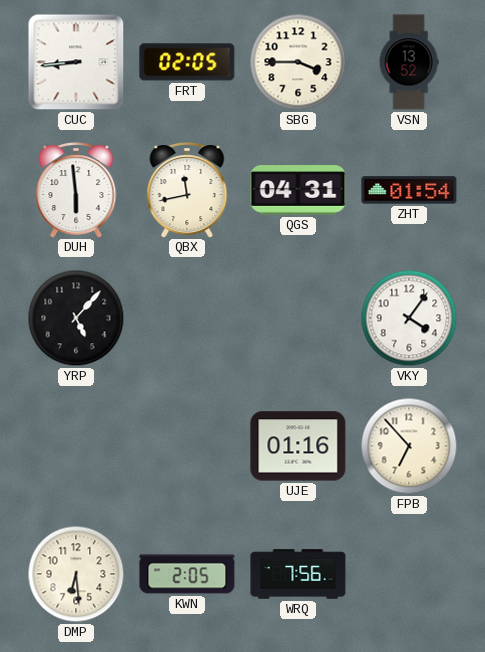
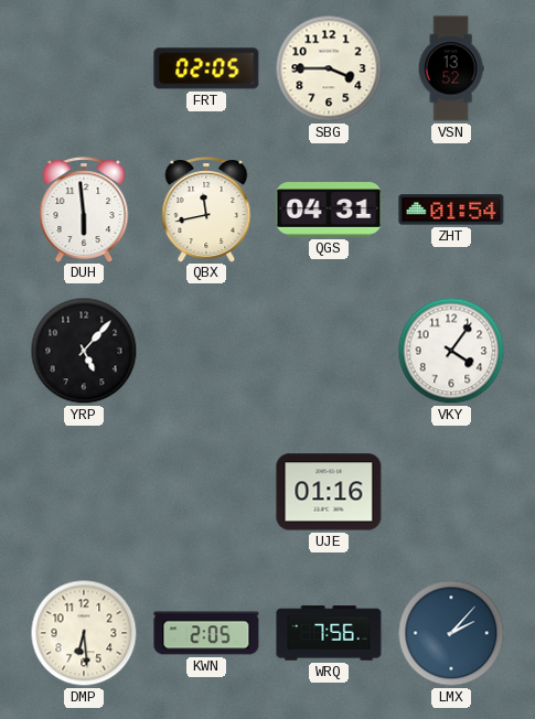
CUC: 8:44 -> none (76, 62)
FPB: 6:53 -> none (409, 446)
LMX: none -> 2:07 (451, 633)
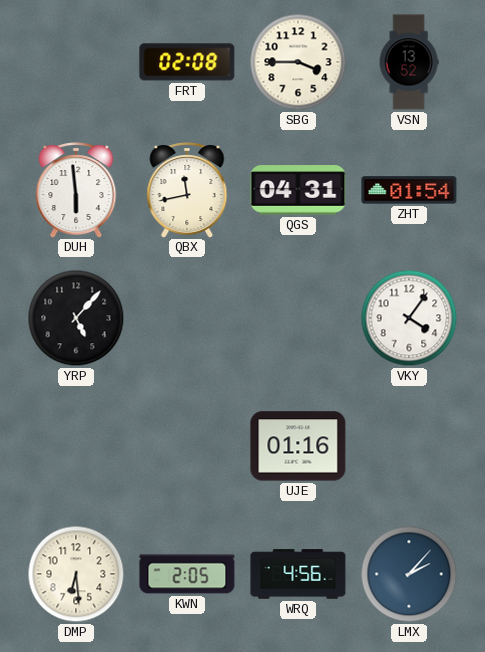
FRT: 02:05 -> 02:08 (187, 62)
WRQ: 7:56 -> 4:56 (298, 574)
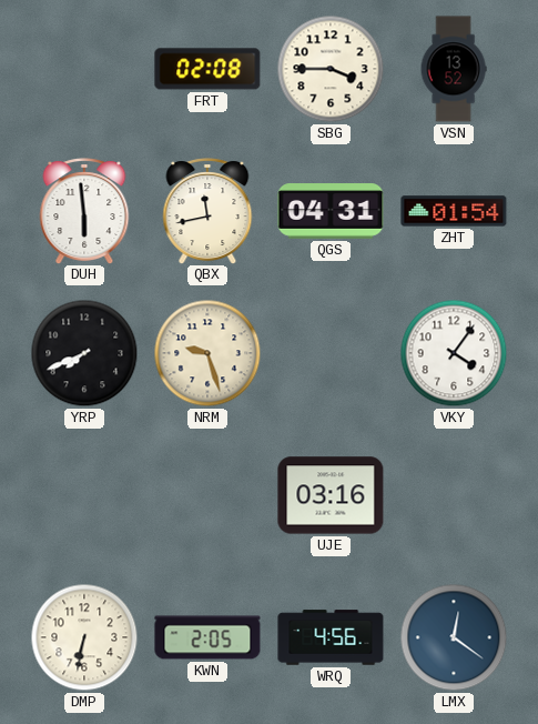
YRP: 5:07 -> 7:41 (84, 353)
NRM: none -> 9:27 (207, 353)
UJE: 01:16 -> 03:16 (331, 495)
DMP: 6:29 -> 6:32 (84, 637)
LMX: 2:07 -> 12:21 (454, 637)
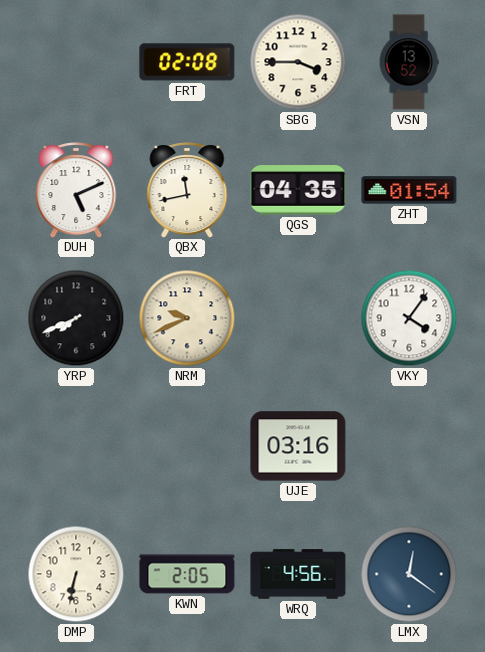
DUH: 5:59 -> 5:11 (76, 190)
QGS: 04:31 -> 04:35 (298, 190)
NRM: 9:27 -> 9:41 (187, 318)
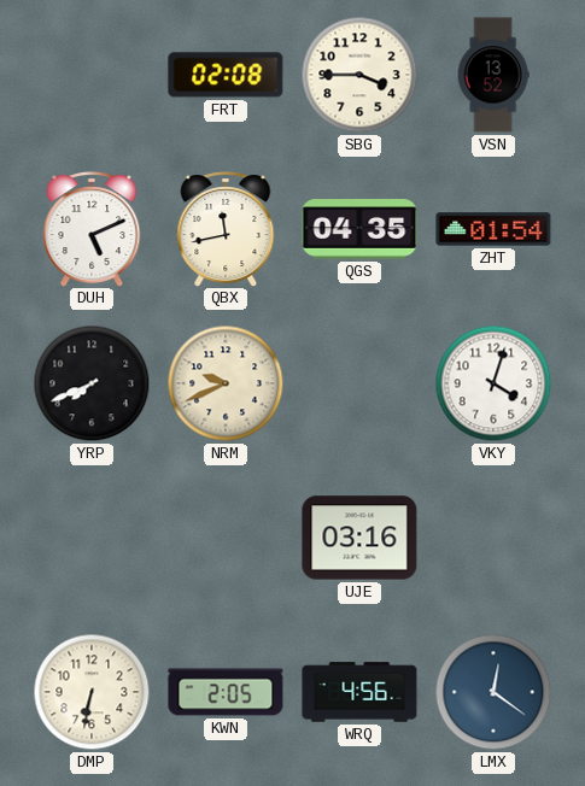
VKY: 4:06 -> 4:03 (493, 383)
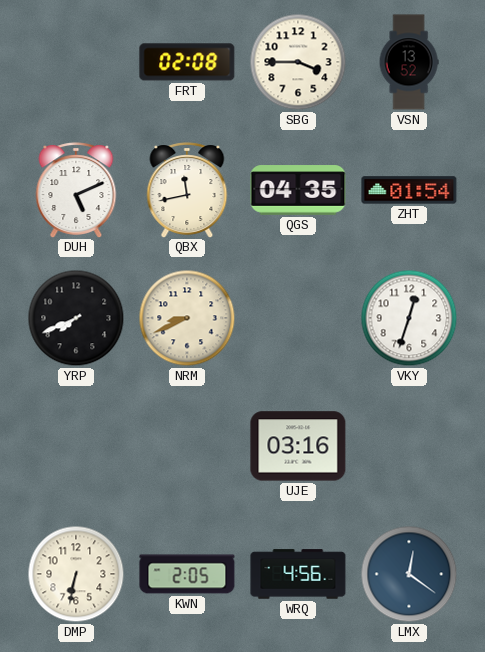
NRM: 9:41 -> 8:41 (187, 318)
VKY: 4:03 -> 12:33 (409, 318)
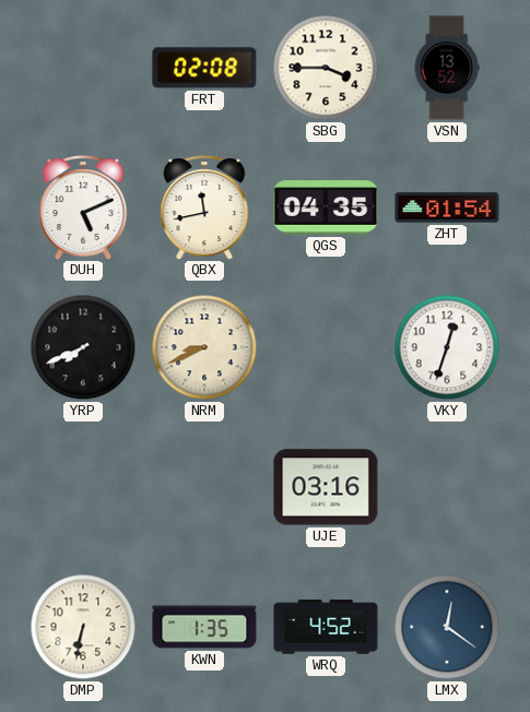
KWN: 2:05 -> 1:35 (204, 627)
WRQ: 4:56 -> 4:52 (326, 627)
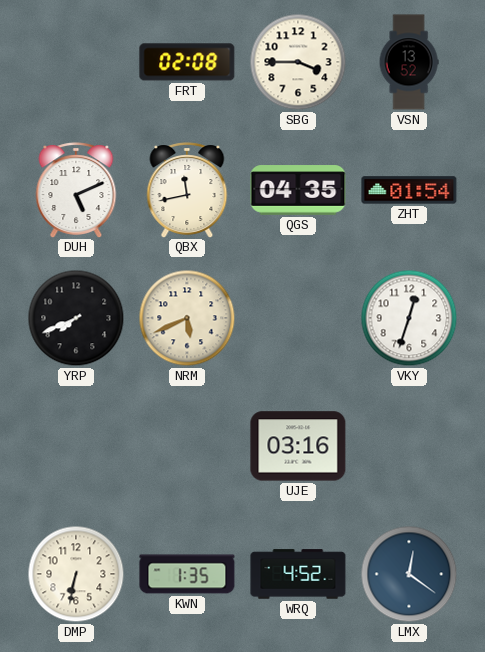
NRM: 8:41 -> 5:41 (187, 318)
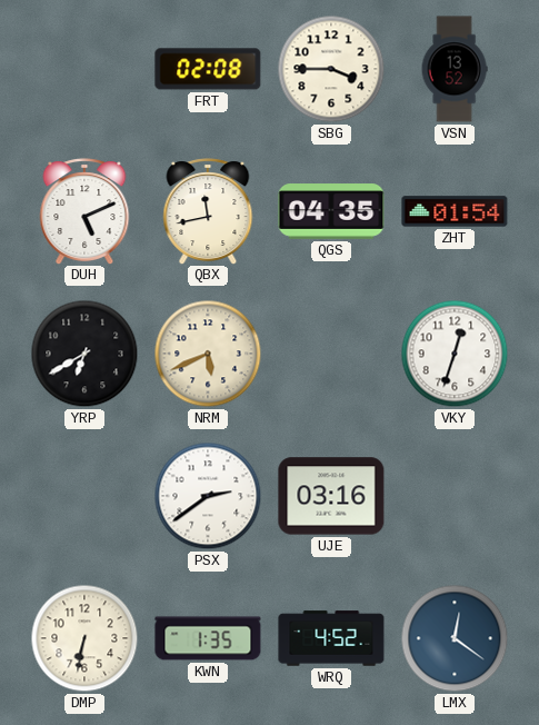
YRP: 7:41 -> 6:40 (84, 354)
PSX: none -> 2:39 (208, 496)
